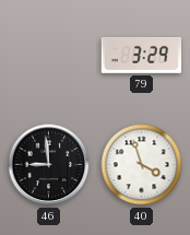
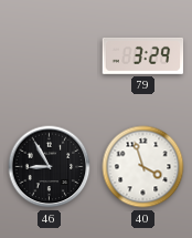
46: 8:59 -> 8:55 (50, 167)
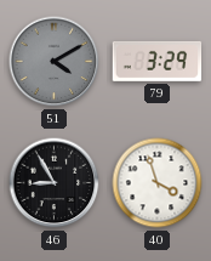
51: none -> 4:10 (55, 62)
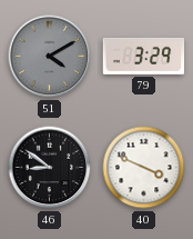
46: 8:55 -> 8:51 (50, 168)
40: 3:57 -> 3:49 (144, 168)
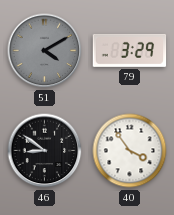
40: 3:49 -> 3:54 (130, 151)
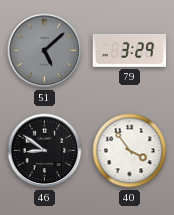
51: 4:10 -> 5:08 (45, 51)
